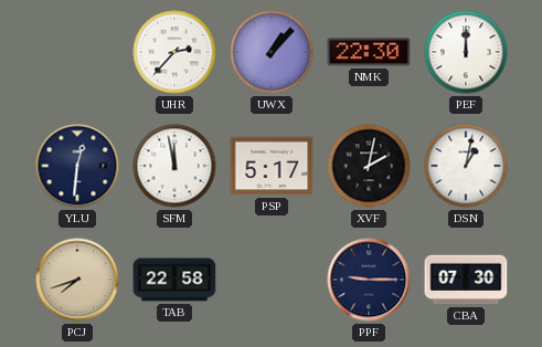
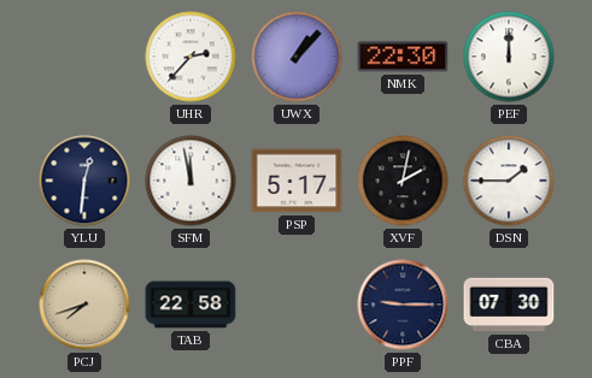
DSN: 1:02 -> 1:45 (509, 181)
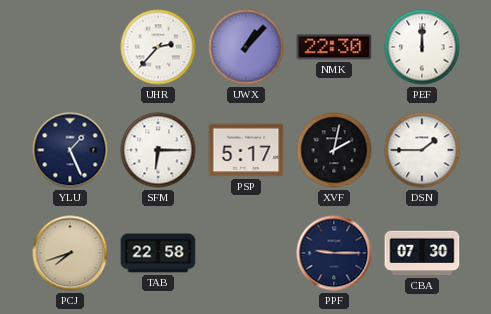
YLU: 12:31 -> 1:26 (70, 150)
SFM: 11:58 -> 6:15 (158, 150)
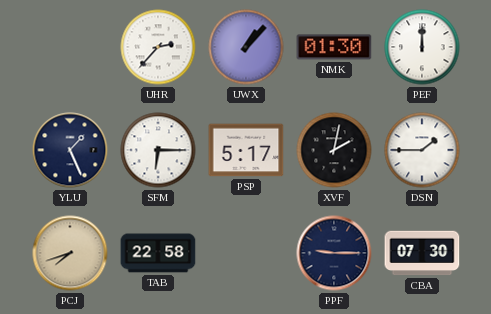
NMK: 22:30 -> 01:30 (334, 47)
